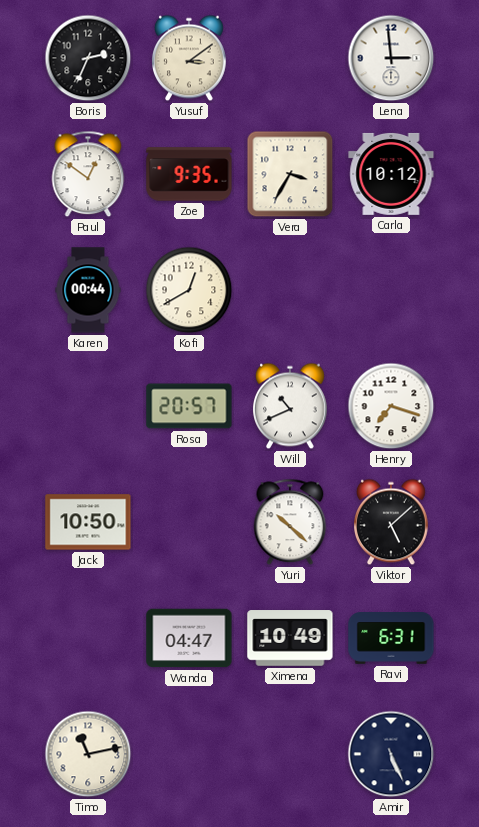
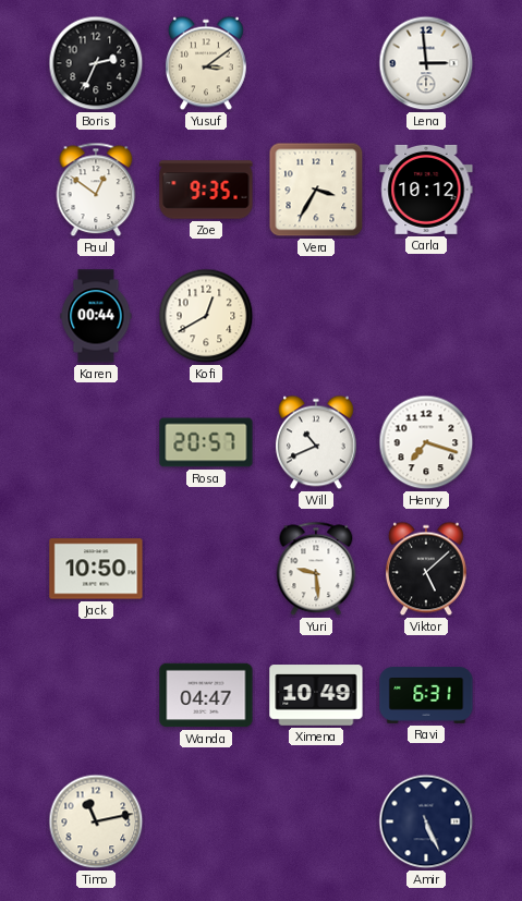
Yuri: 10:22 -> 9:29 (316, 569)
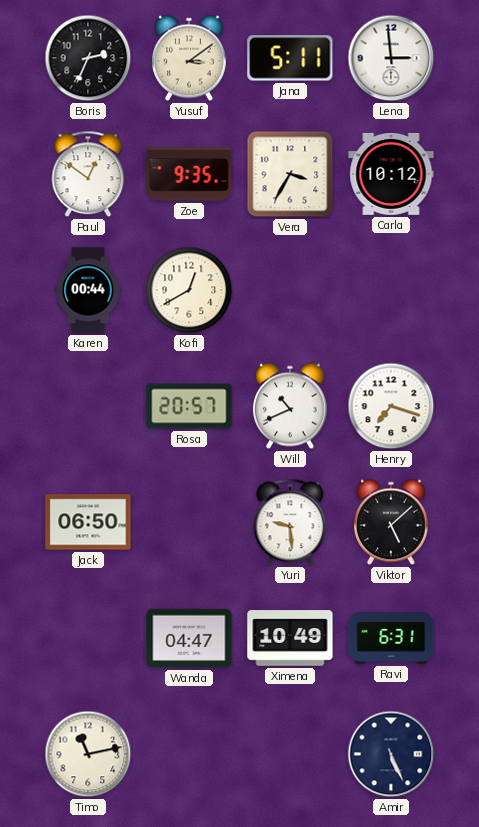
Jana: none -> 5:11 (290, 58)
Jack: 10:50 -> 06:50 (88, 522)
